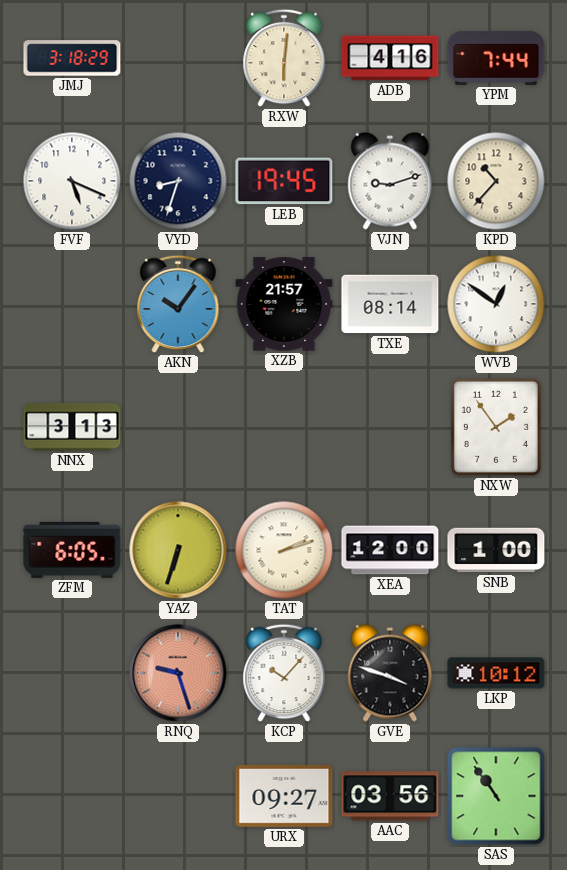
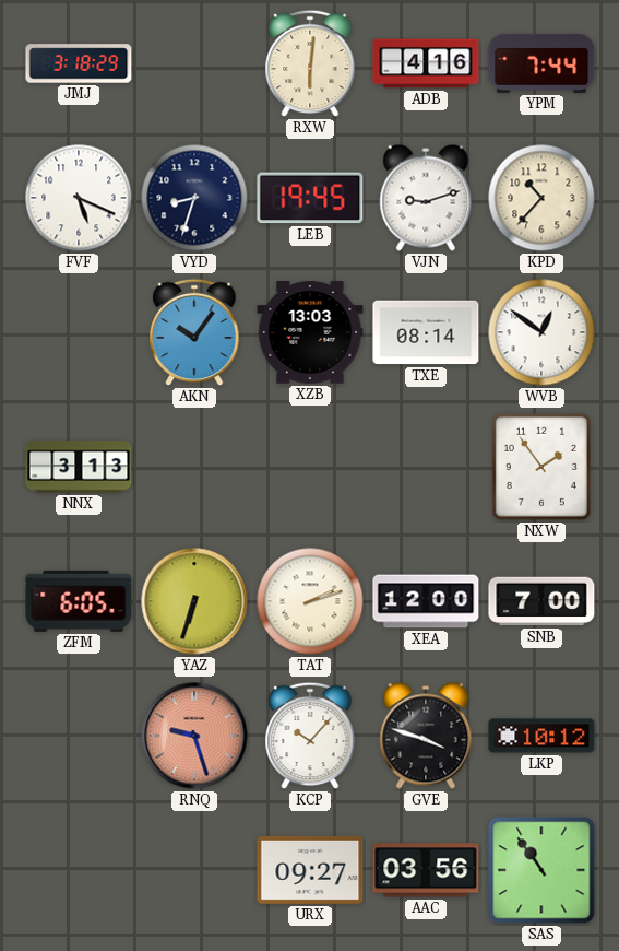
XZB: 21:57 -> 13:03 (310, 332)
SNB: 1:00 -> 7:00 (541, 601)
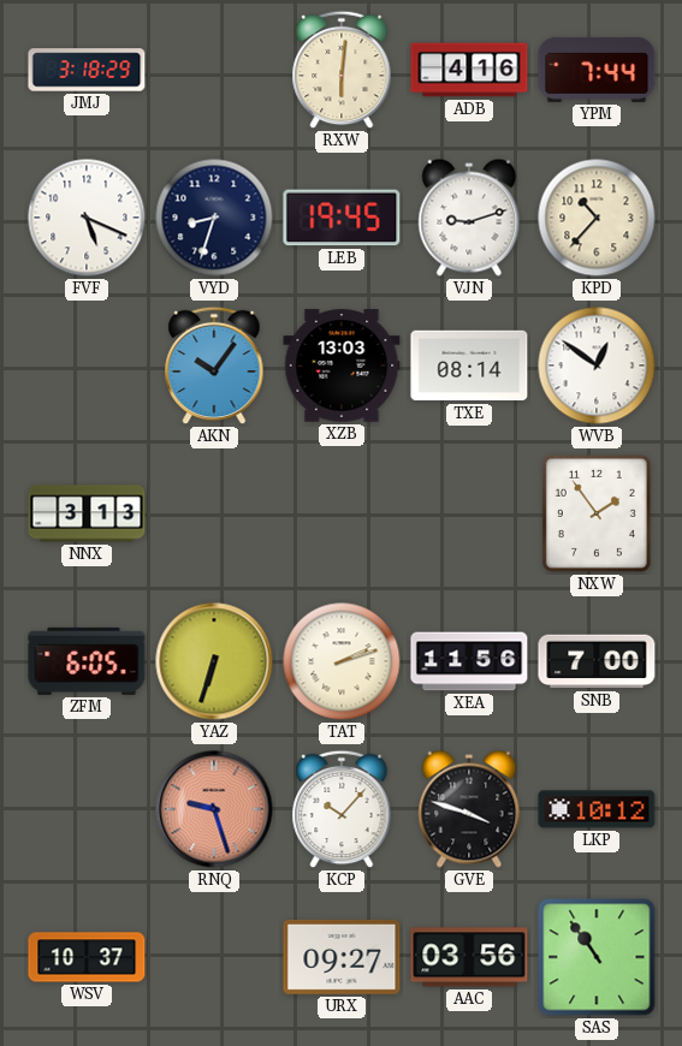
XEA: 12:00 -> 11:56 (469, 661)
WSV: none -> 10:37 (87, 957)
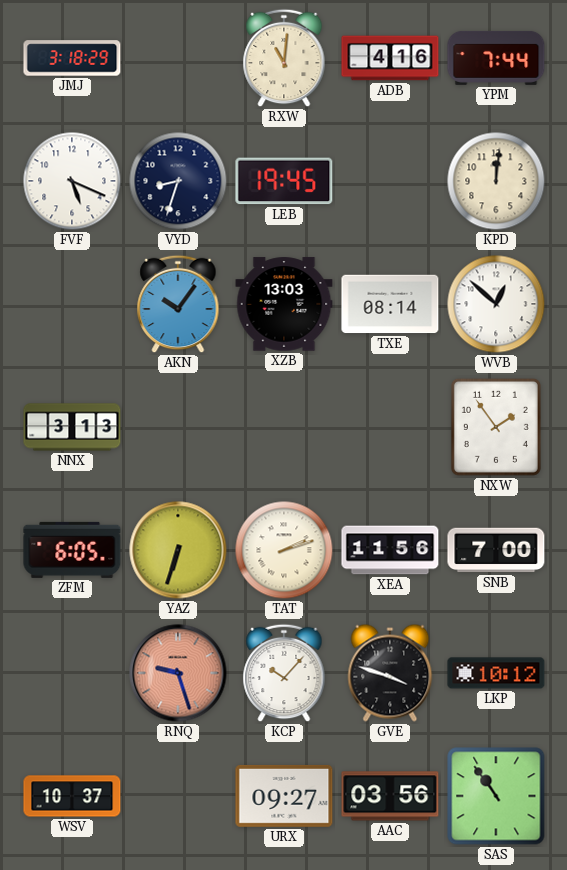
RXW: 6:01 -> 11:01 (284, 58)
VJN: 9:12 -> none (469, 218)
KPD: 10:37 -> 12:01 (496, 181)
WVB: 12:51 -> 12:52 (496, 304)
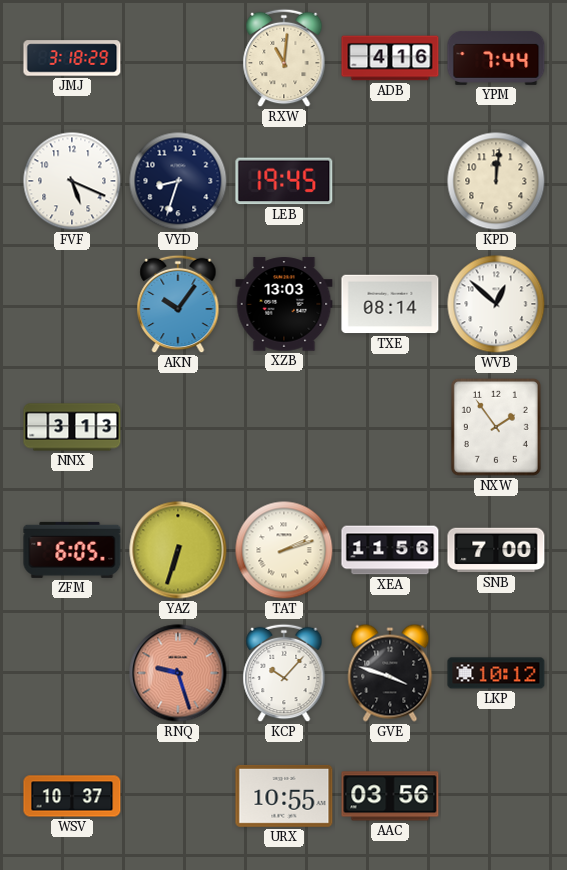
URX: 09:27 -> 10:55 (284, 796)
SAS: 10:54 -> none (496, 796)
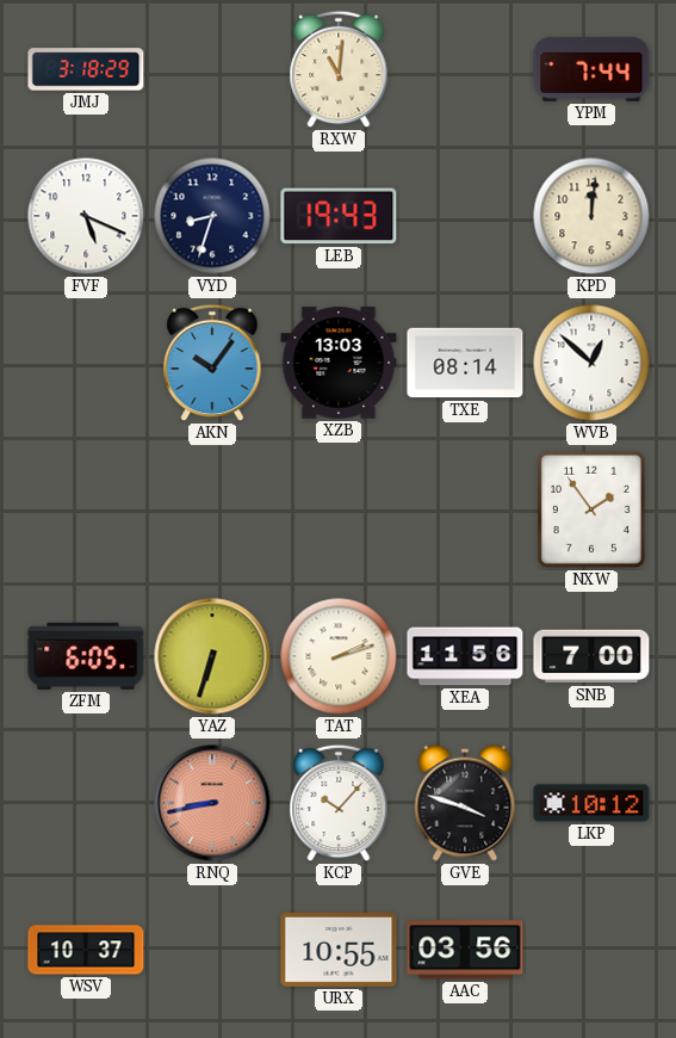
ADB: 4:16 -> none (390, 58)
LEB: 19:45 -> 19:43 (339, 216)
NNX: 3:13 -> none (72, 427)
RNQ: 9:27 -> 8:43 (212, 803)
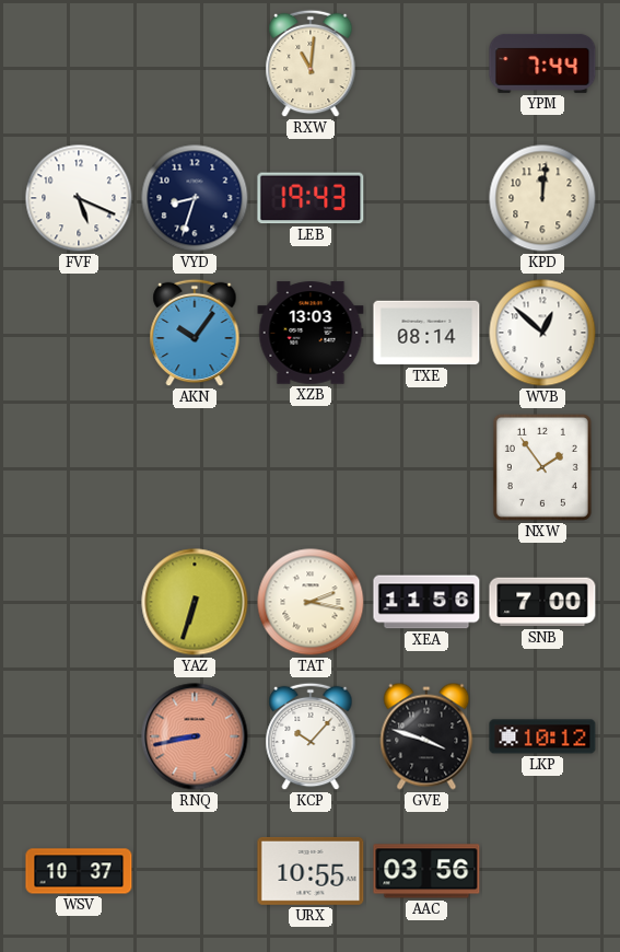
JMJ: 3:18 -> none (86, 69)
ZFM: 6:05 -> none (86, 656)
TAT: 2:12 -> 2:17 (311, 602)
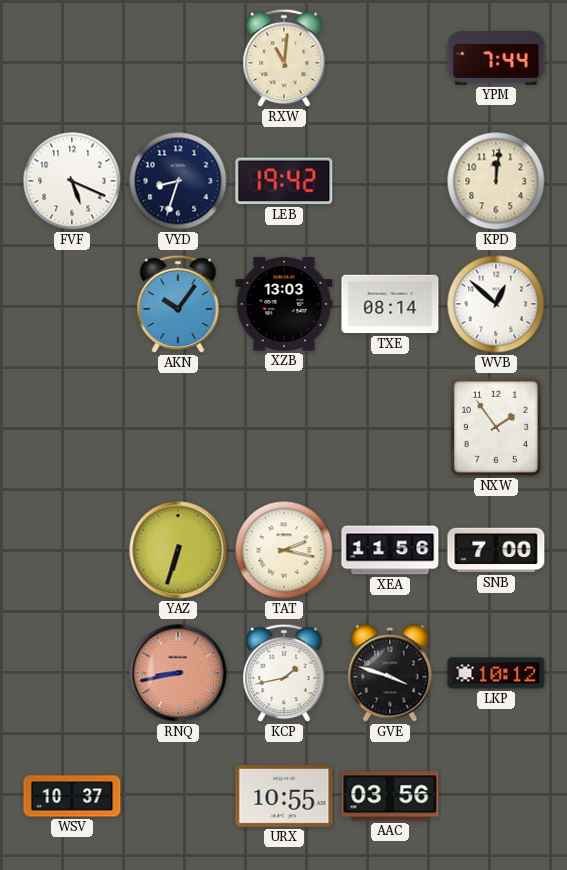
LEB: 19:43 -> 19:42 (284, 181)
KCP: 10:07 -> 1:43 (284, 673)
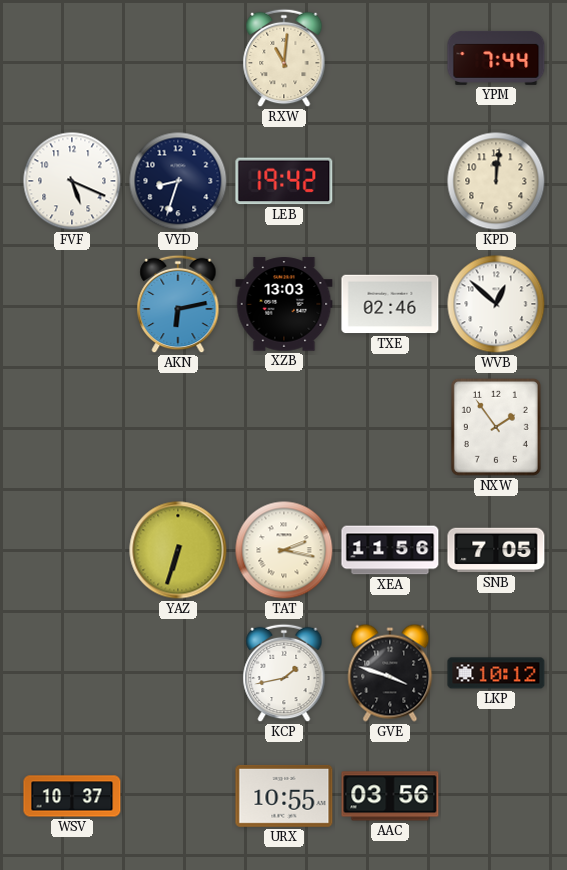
AKN: 10:06 -> 6:13 (178, 304)
TXE: 08:14 -> 02:46 (390, 304)
SNB: 7:00 -> 7:05 (496, 550)
RNQ: 8:43 -> none (178, 673)
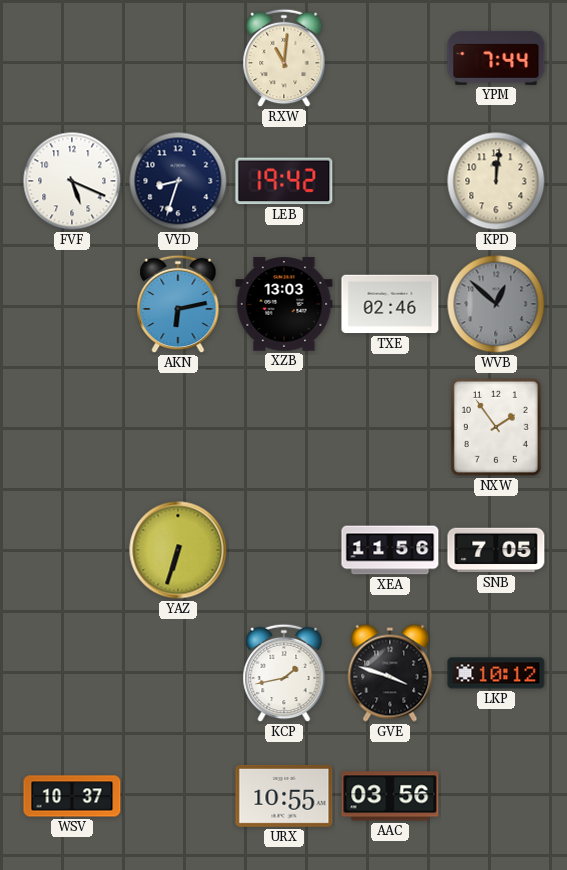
WVB dial: white -> grey (496, 304)
TAT: 2:17 -> none (284, 550)
